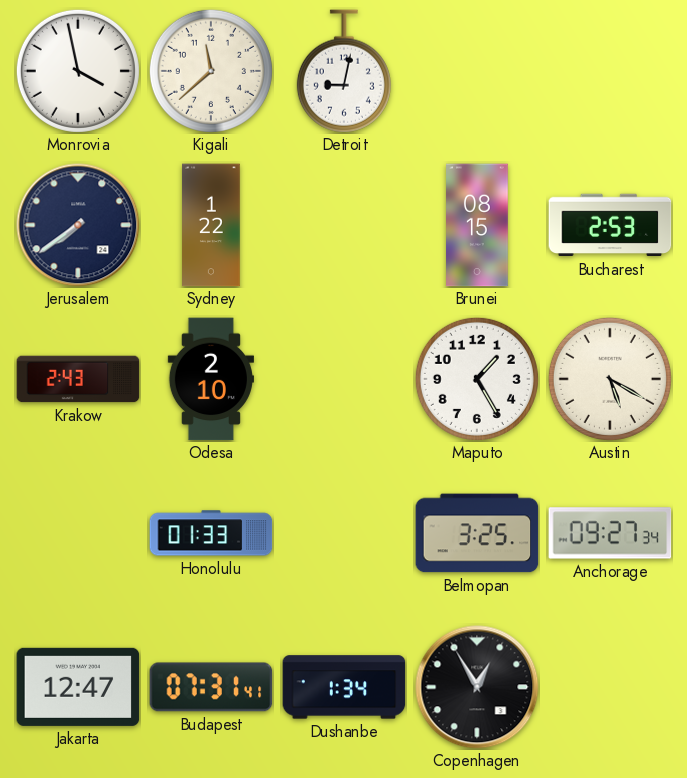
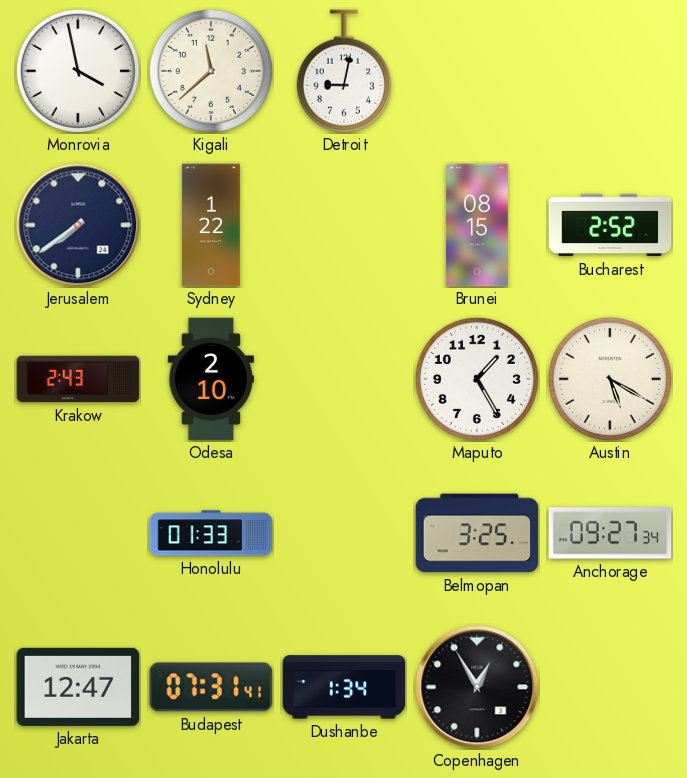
Bucharest: 2:53 -> 2:52 (610, 225)
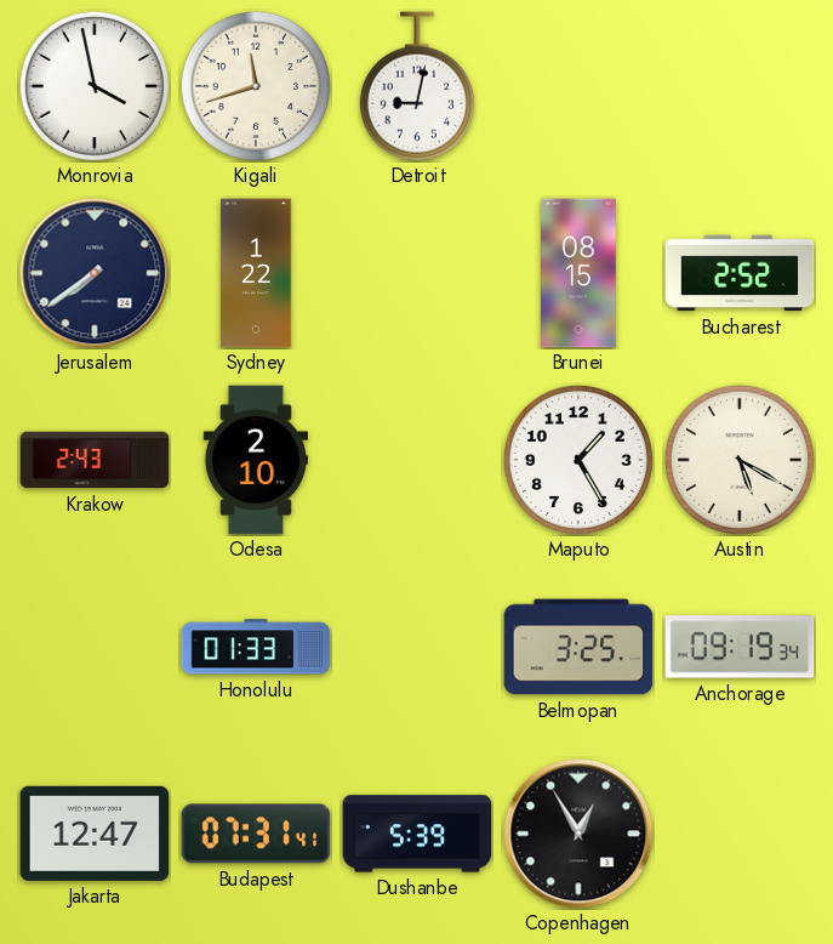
Kigali: 11:38 -> 11:42 (256, 86)
Anchorage: 09:27 -> 09:19 (740, 647)
Dushanbe: 1:34 -> 5:39 (417, 834)
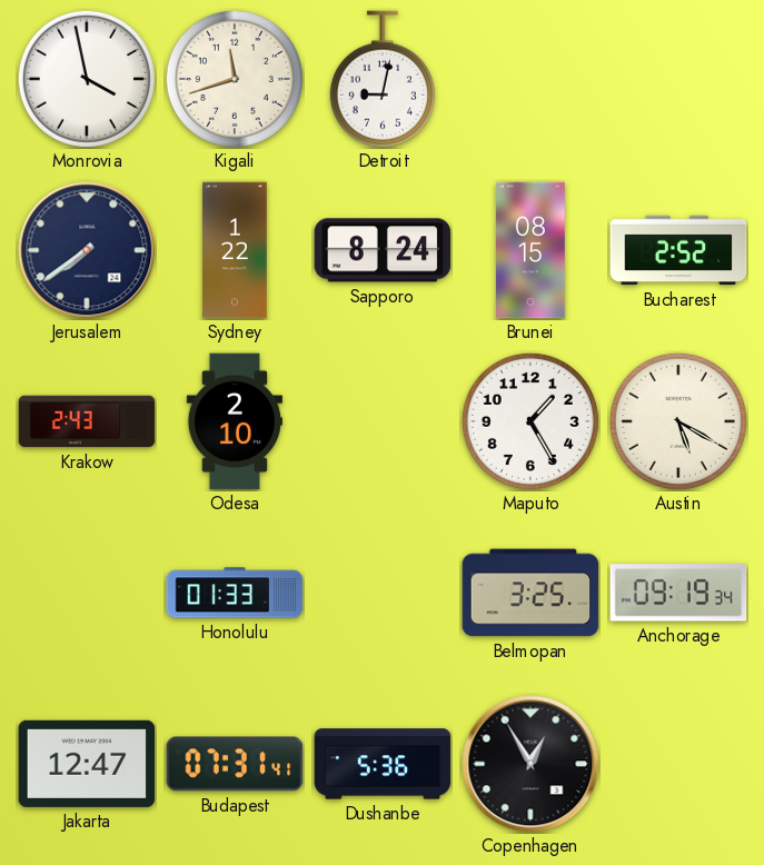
Sapporo: none -> 8:24 (383, 250)
Dushanbe: 5:39 -> 5:36 (383, 764)
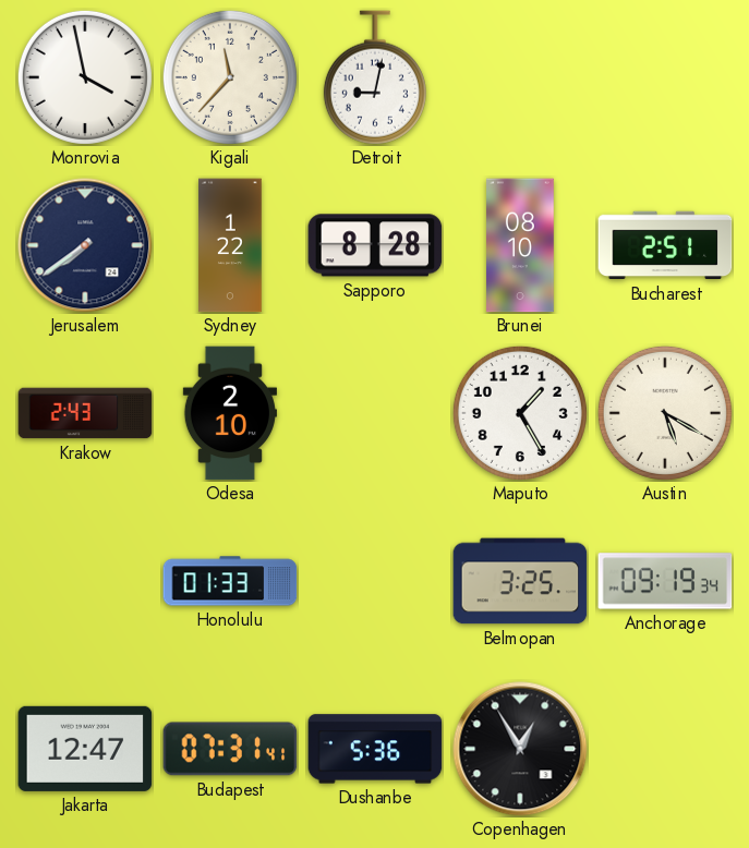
Kigali: 11:42 -> 11:37 (230, 77)
Sapporo: 8:24 -> 8:28 (375, 245)
Brunei: 08:15 -> 08:10 (520, 245)
Bucharest: 2:52 -> 2:51 (665, 245)
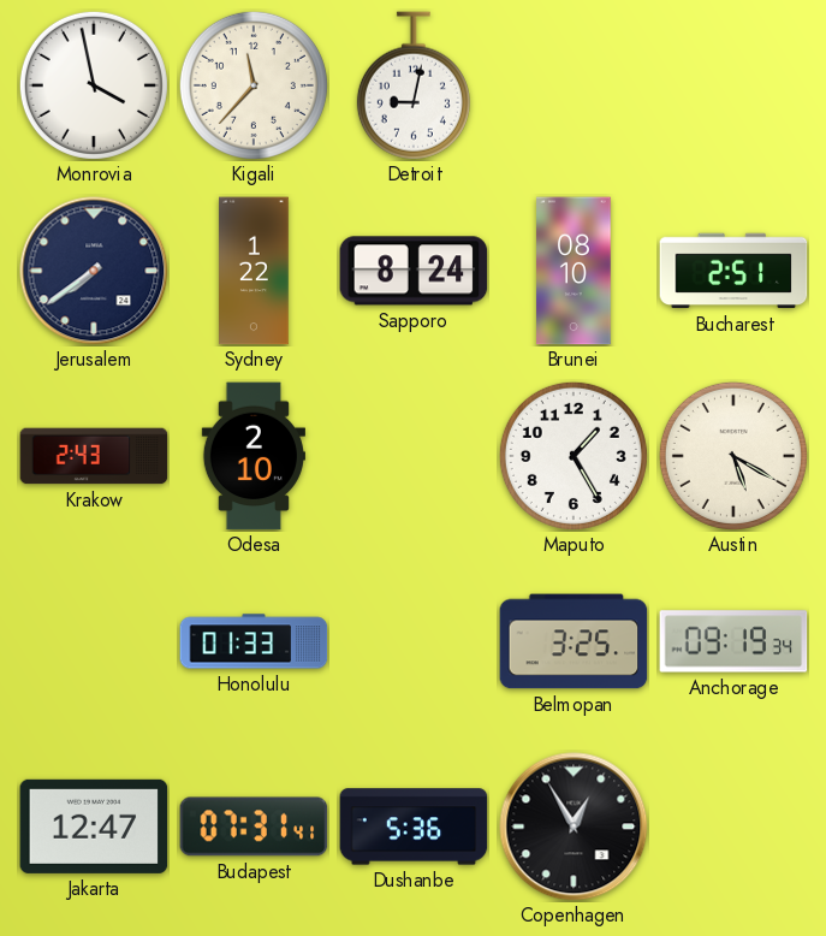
Sapporo: 8:28 -> 8:24 (414, 271)
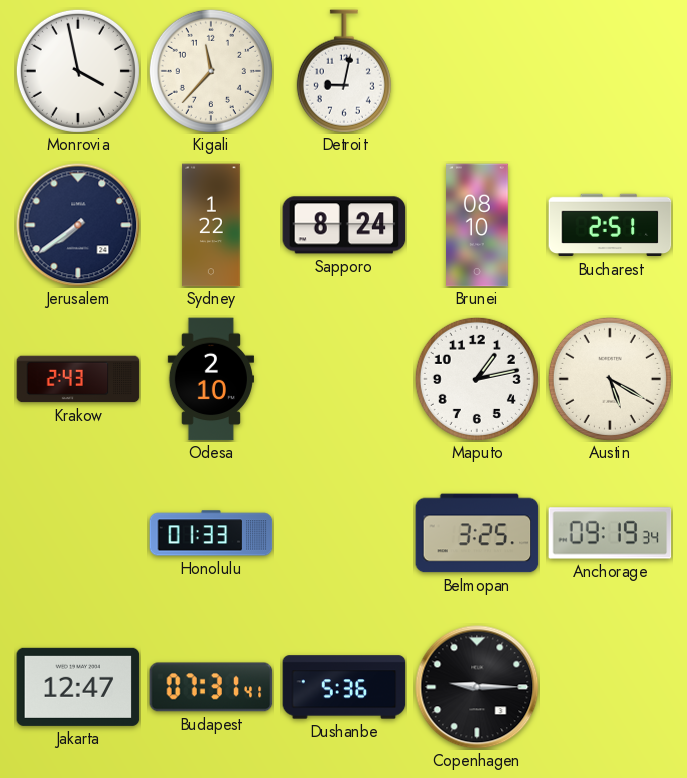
Maputo: 1:25 -> 1:13 (477, 379)
Copenhagen: 12:55 -> 9:15 (477, 687)
